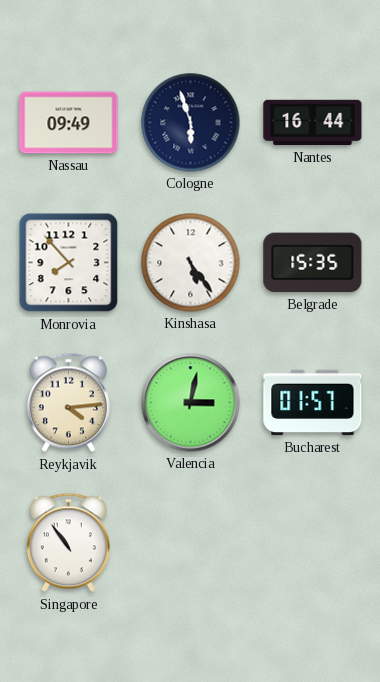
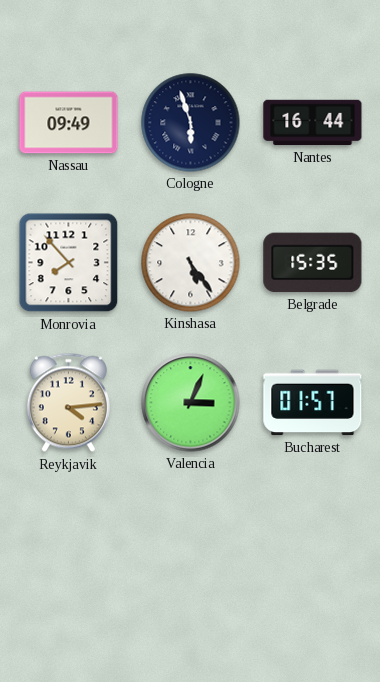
Valencia: 3:02 -> 3:04 (191, 403)
Singapore: 10:54 -> none (68, 543)
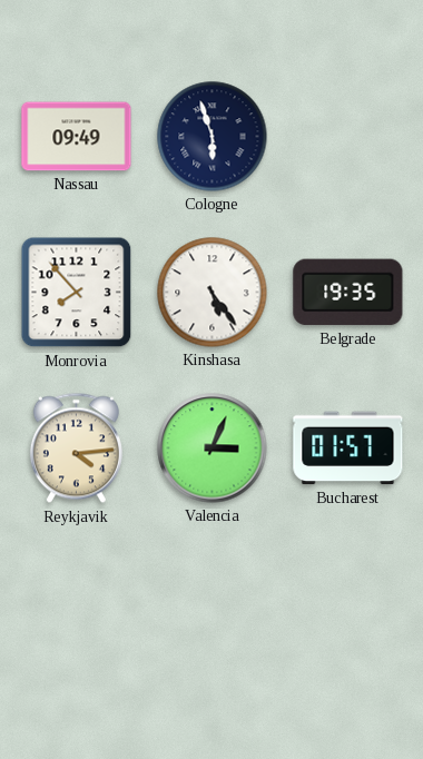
Nantes: 16:44 -> none (313, 123)
Belgrade: 15:35 -> 19:35 (348, 293)
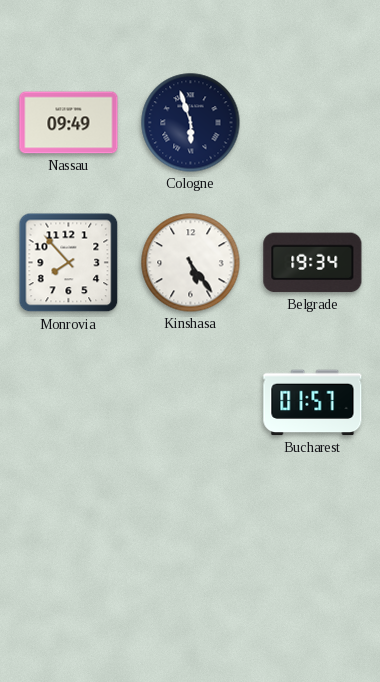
Belgrade: 19:35 -> 19:34 (313, 263)
Reykjavik: 4:14 -> none (76, 448)
Valencia: 3:04 -> none (213, 448)
